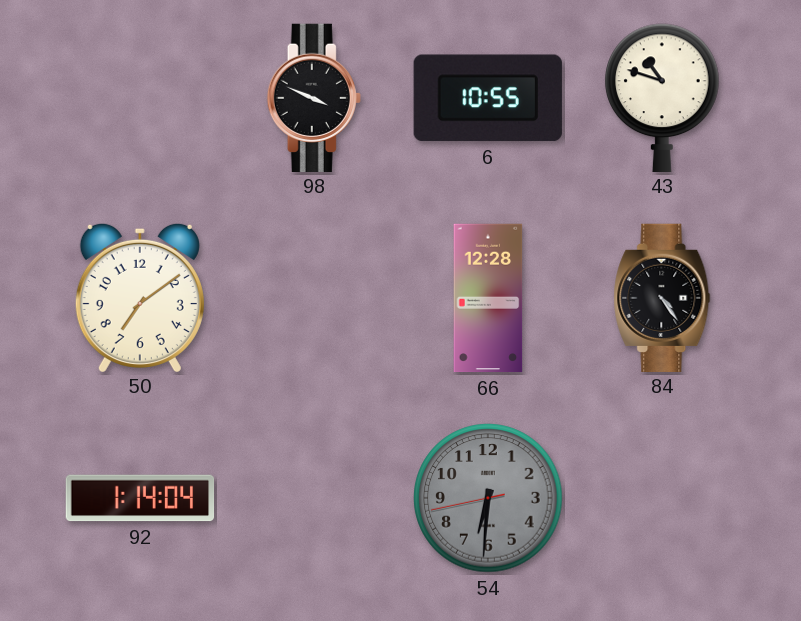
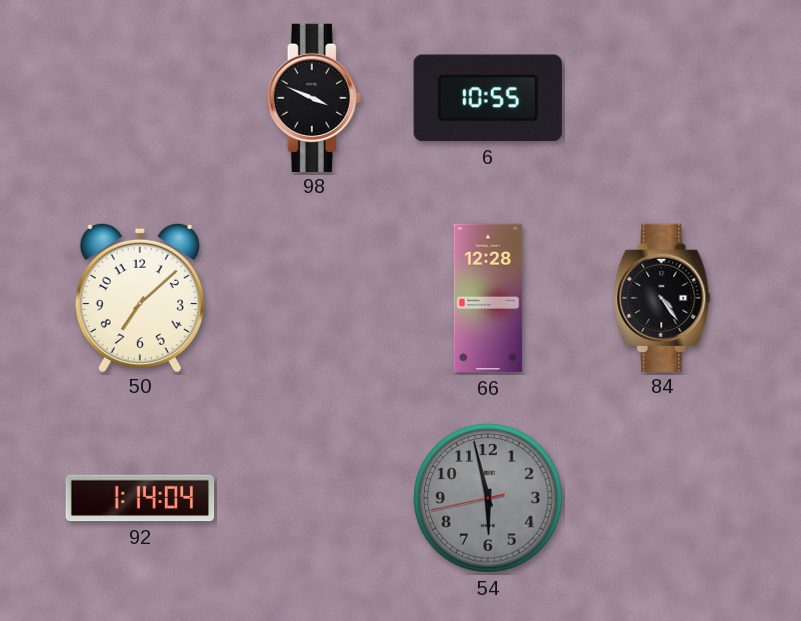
43: 10:48 -> none (662, 97)
50: 7:09 -> 7:08 (140, 297)
54: 6:30 -> 5:57 (488, 498)
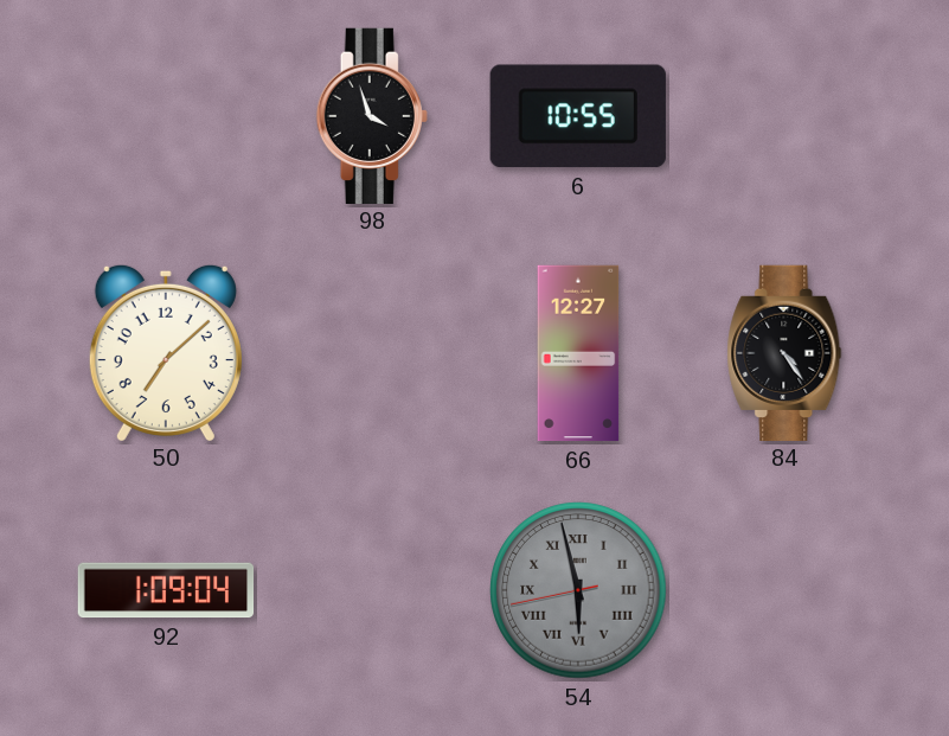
98: 3:49 -> 3:57 (372, 115)
66: 12:28 -> 12:27 (578, 353)
92: 1:14 -> 1:09 (166, 590)
54 numerals: Arabic -> Roman (578, 590)
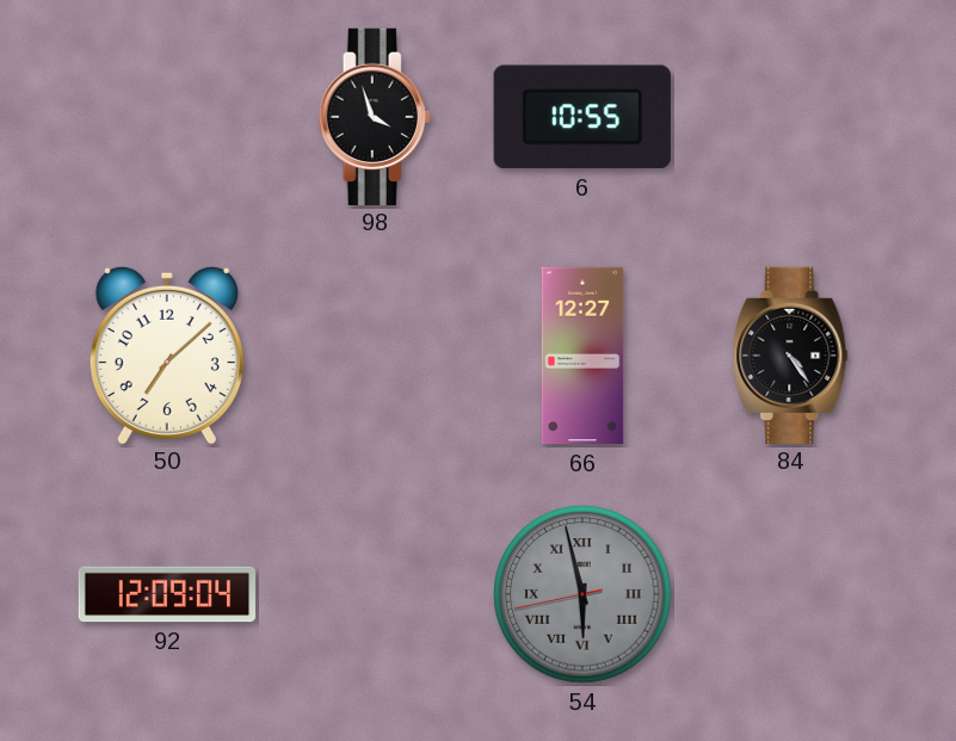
92: 1:09 -> 12:09 (167, 594)
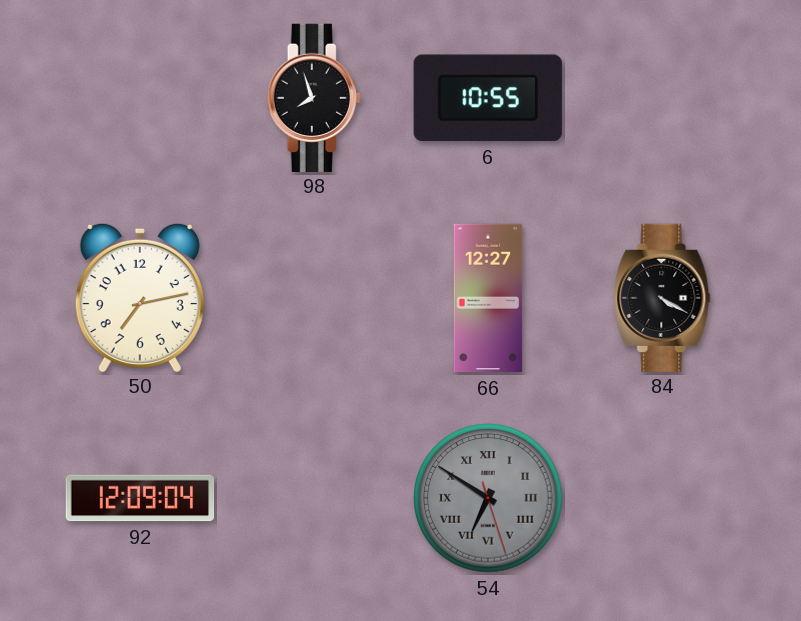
98: 3:57 -> 7:57 (314, 97)
50: 7:08 -> 7:13 (140, 297)
84: 4:24 -> 4:20 (662, 297)
54: 5:57 -> 6:50 (488, 498)
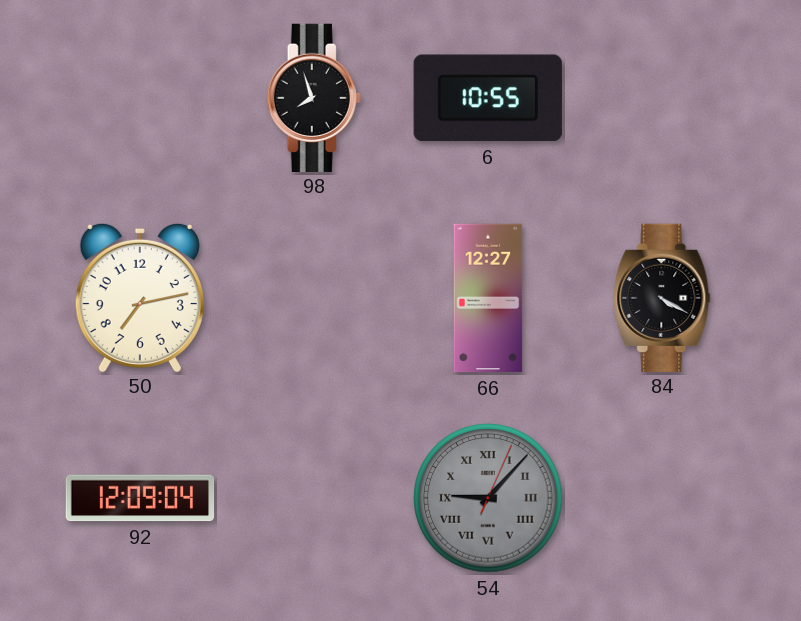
54: 6:50 -> 9:07 (488, 498)
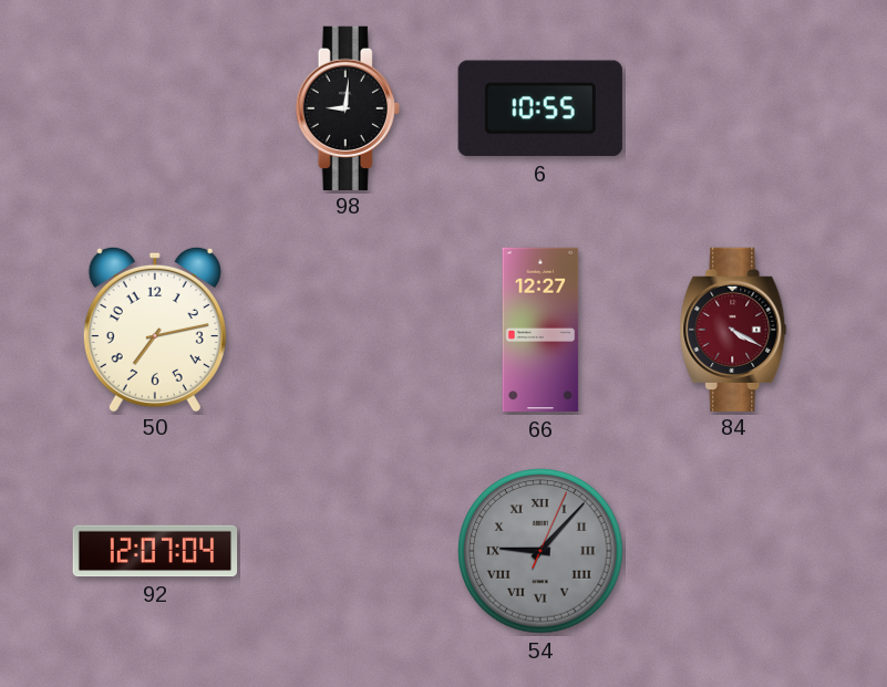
98: 7:57 -> 9:01 (348, 107)
84 dial: black -> burgundy (733, 329)
92: 12:09 -> 12:07 (155, 551)
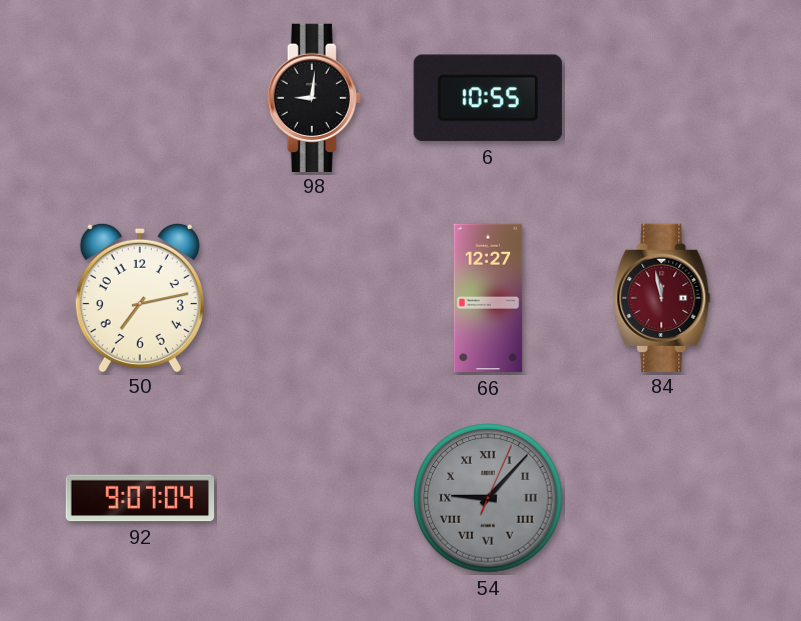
84: 4:20 -> 11:58 (662, 297)
92: 12:07 -> 9:07 (140, 498)
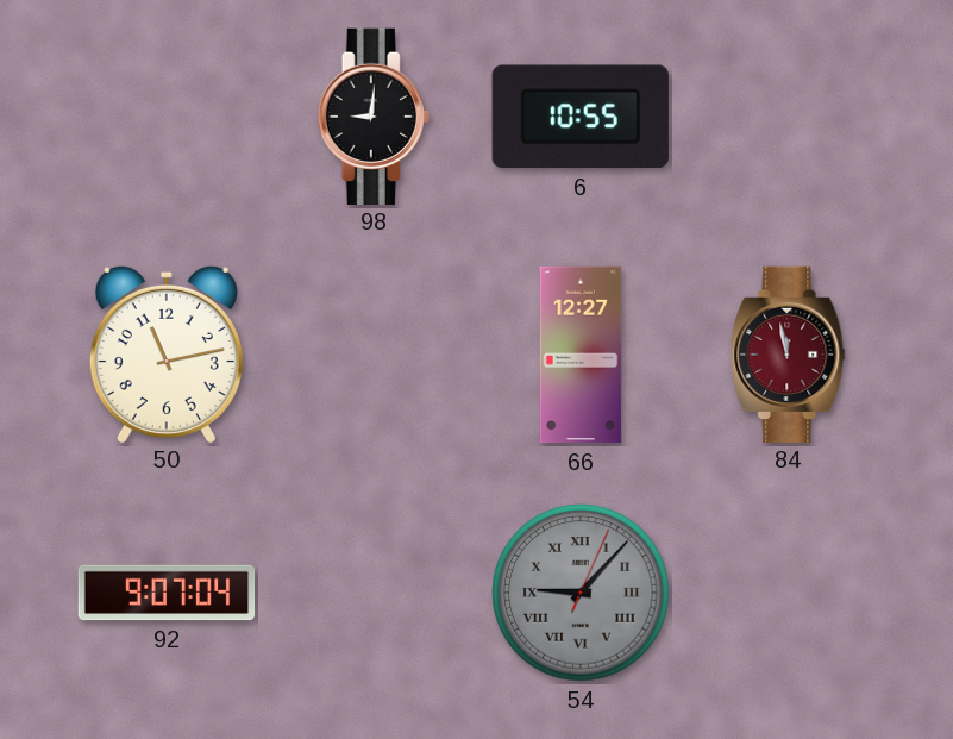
50: 7:13 -> 11:13 (167, 353)
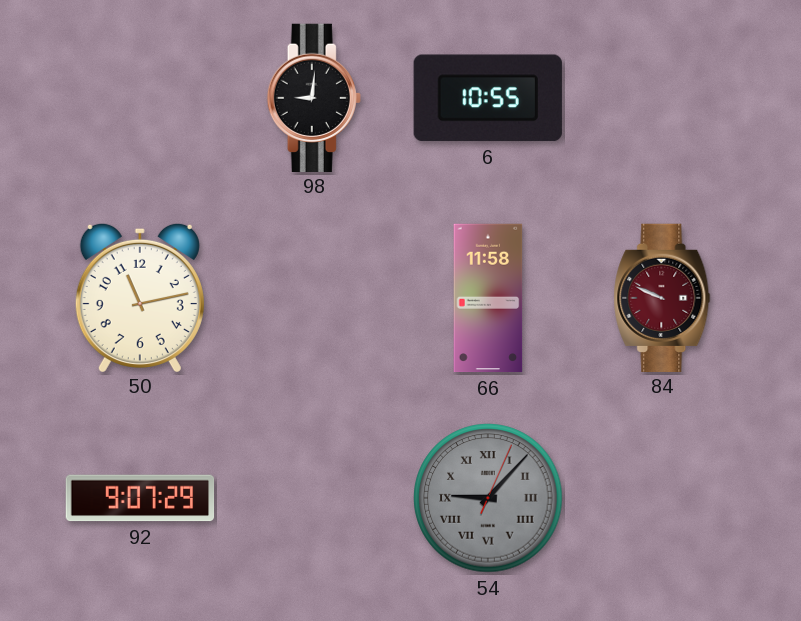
66: 12:27 -> 11:58 (488, 298)
84: 11:58 -> 9:49 (662, 297)
92: 9:07:04 -> 9:07:29 (140, 498)
